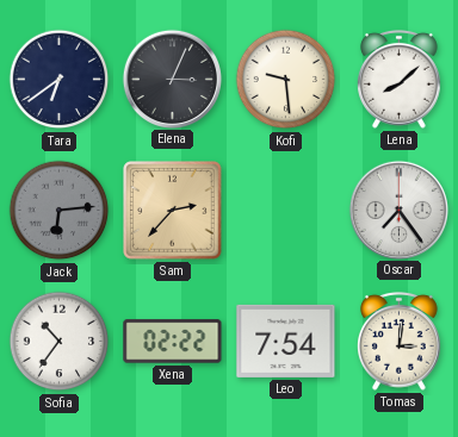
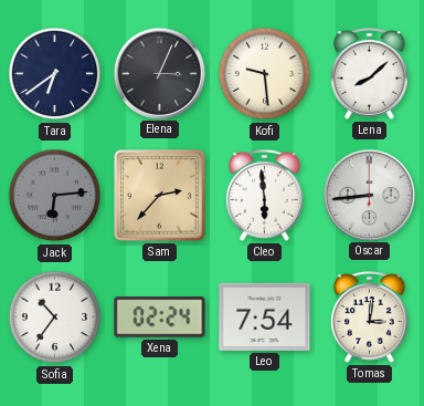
Cleo: none -> 5:59 (265, 195)
Oscar: 7:24 -> 8:44 (369, 195)
Xena: 02:22 -> 02:24 (160, 317)
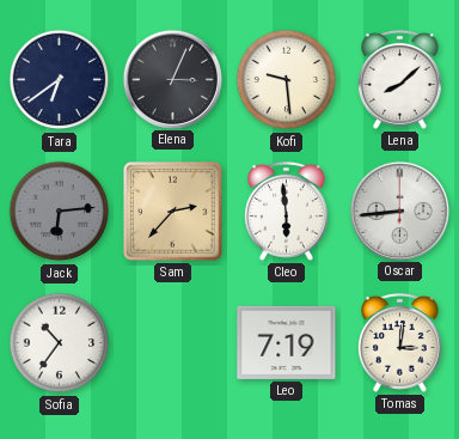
Xena: 02:24 -> none (160, 317)
Leo: 7:54 -> 7:19 (287, 342)
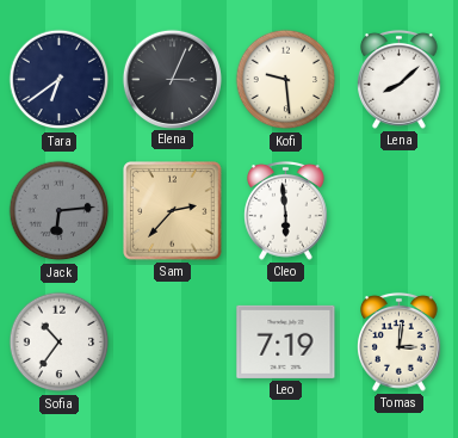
Oscar: 8:44 -> none (399, 211)
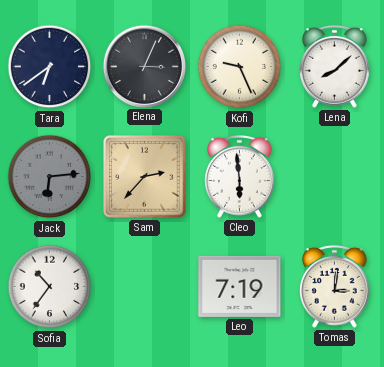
Kofi: 9:29 -> 9:26 (240, 67)
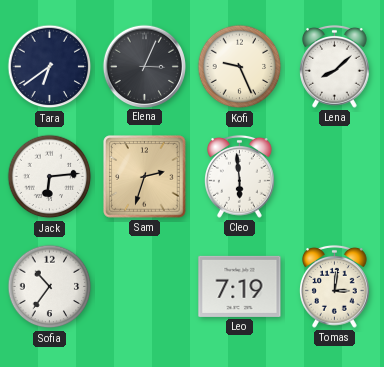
Jack dial: grey -> white (50, 177)
Sam: 2:37 -> 2:33 (145, 177)
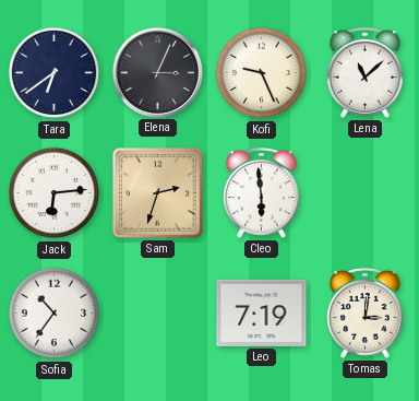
Lena: 8:08 -> 11:08 (366, 72)
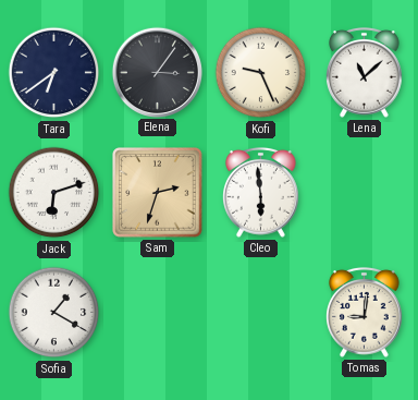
Elena: 3:04 -> 3:06 (157, 72)
Jack: 6:14 -> 6:12 (54, 193)
Sofia: 10:36 -> 1:20 (54, 313)
Leo: 7:19 -> none (262, 312)
Tomas: 3:01 -> 9:01 (365, 312)
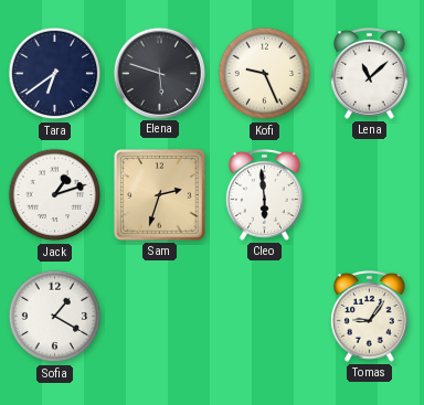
Elena: 3:06 -> 5:48 (159, 73)
Jack: 6:12 -> 1:12 (55, 195)
Tomas: 9:01 -> 9:06 (370, 316)
